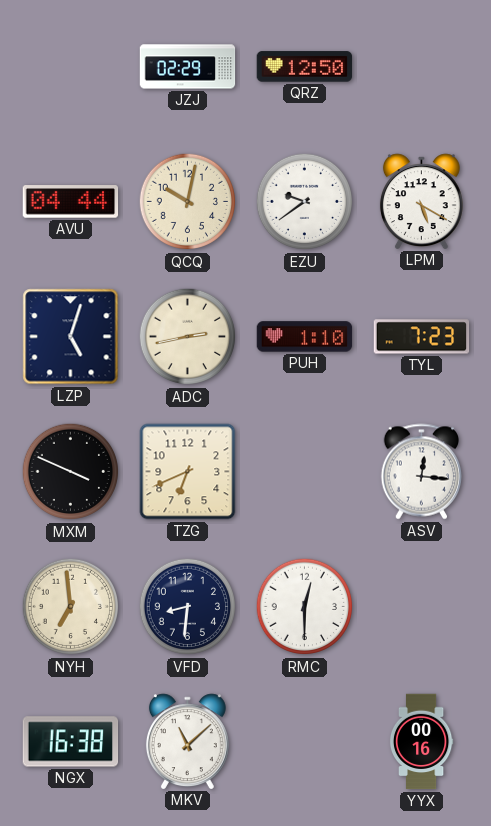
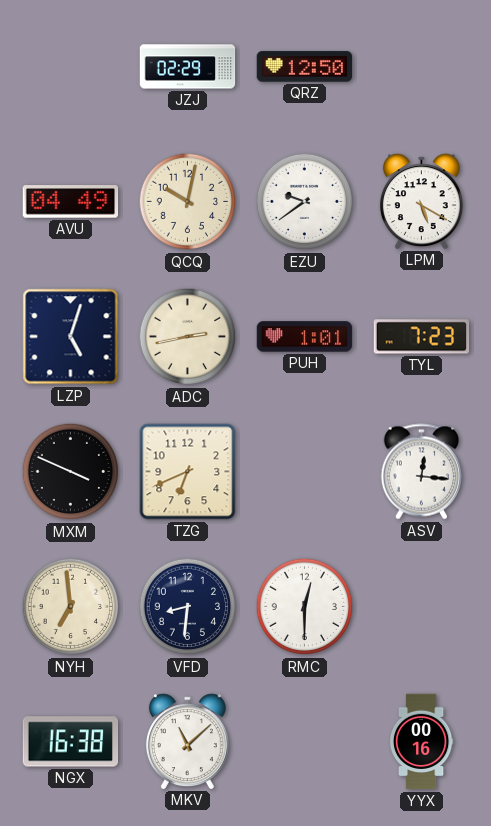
AVU: 04:44 -> 04:49 (71, 202)
PUH: 1:10 -> 1:01 (305, 337)
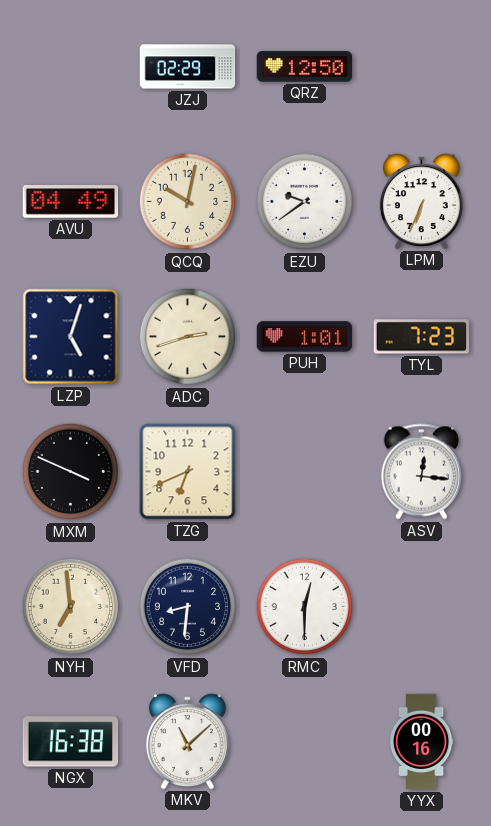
LPM: 5:20 -> 6:34 (421, 201)
ADC: 2:43 -> 2:42 (187, 337)
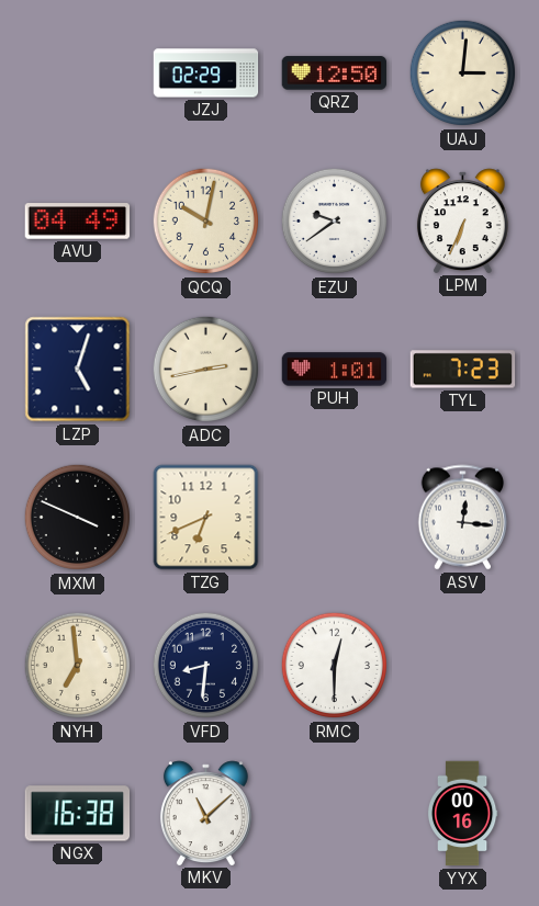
UAJ: none -> 3:01 (462, 73)
ADC: 2:42 -> 2:43 (205, 370)
